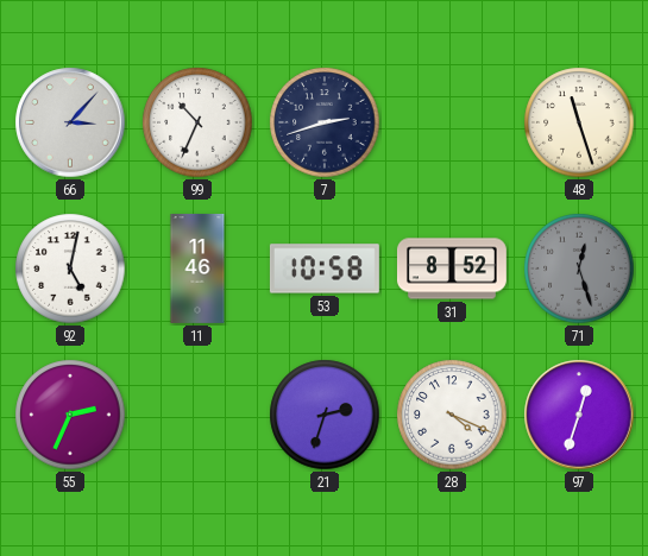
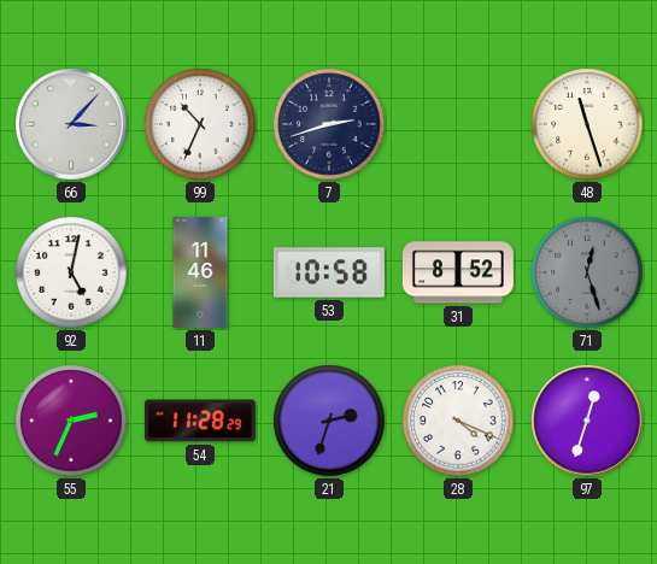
54: none -> 11:28 (200, 421)
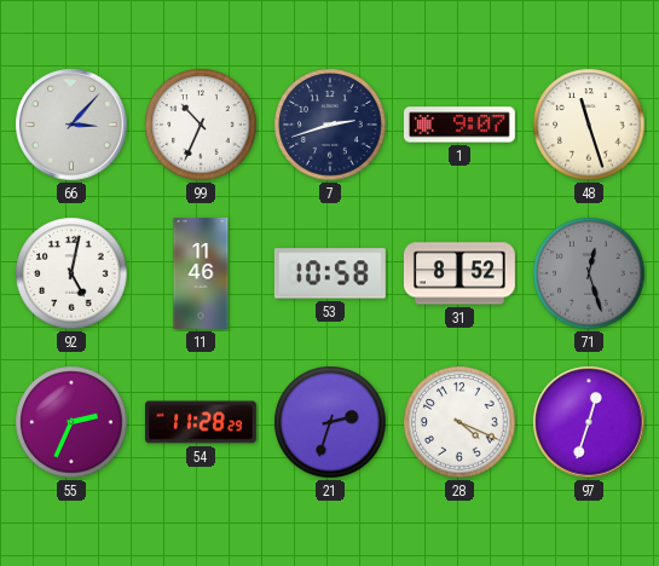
1: none -> 9:07 (459, 125)
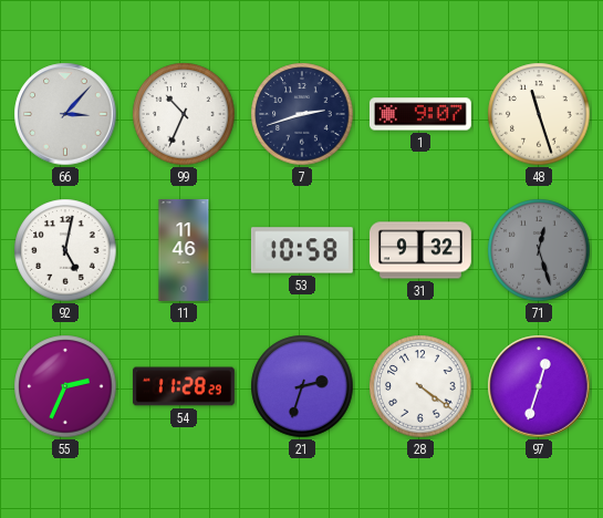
31: 8:52 -> 9:32 (420, 250)
28: 4:19 -> 4:21 (420, 386)
